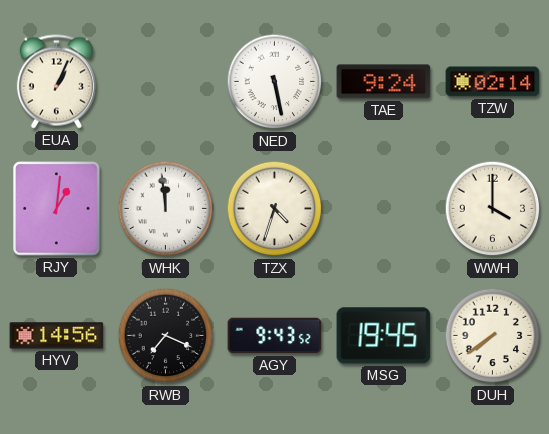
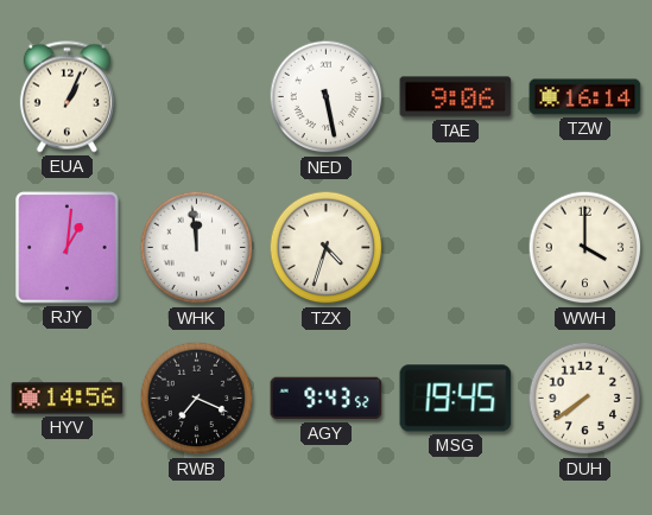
TAE: 9:24 -> 9:06 (456, 97)
TZW: 02:14 -> 16:14 (585, 97)
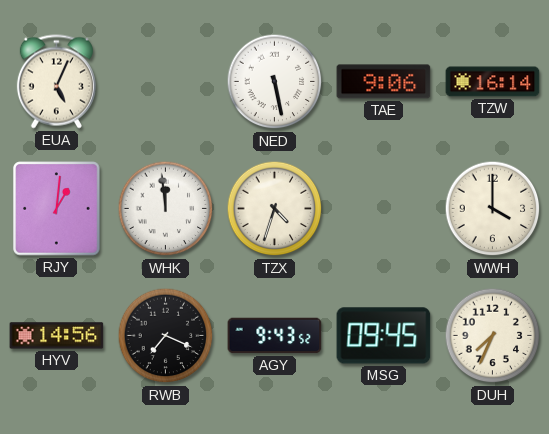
EUA: 1:04 -> 5:04 (56, 82)
MSG: 19:45 -> 09:45 (384, 336)
DUH: 7:39 -> 7:34 (493, 336)
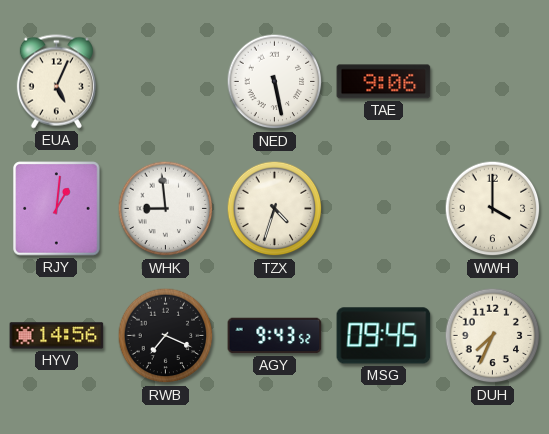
TZW: 16:14 -> none (493, 82)
WHK: 11:59 -> 8:59 (166, 209)
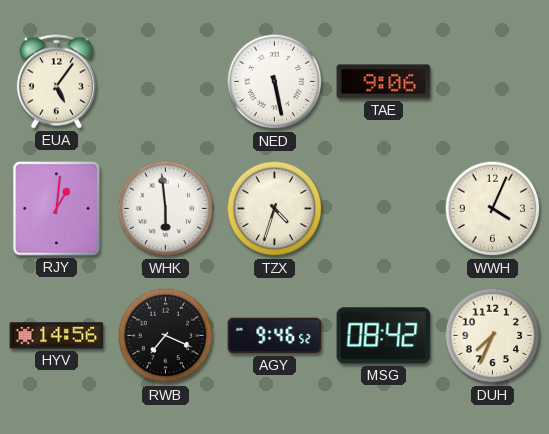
EUA: 5:04 -> 5:06 (56, 82)
WHK: 8:59 -> 5:59 (166, 209)
WWH: 4:00 -> 4:04 (493, 209)
AGY: 9:43 -> 9:46 (275, 336)
MSG: 09:45 -> 08:42 (384, 336)
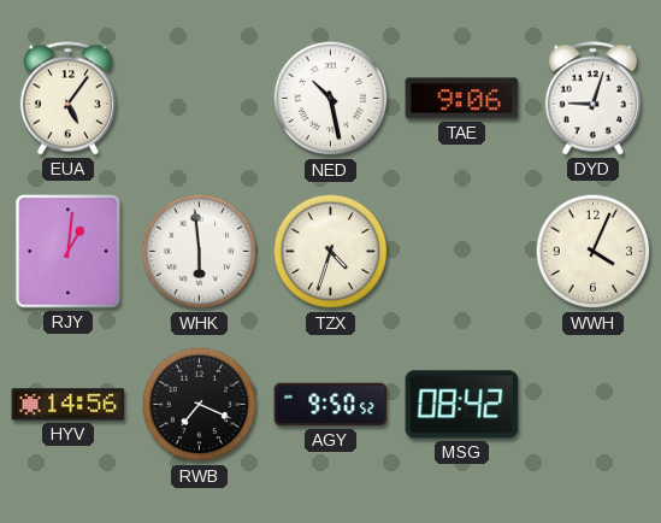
NED: 5:28 -> 10:28 (331, 99)
DYD: none -> 9:03 (592, 99)
AGY: 9:46 -> 9:50 (331, 405)
DUH: 7:34 -> none (493, 336)
